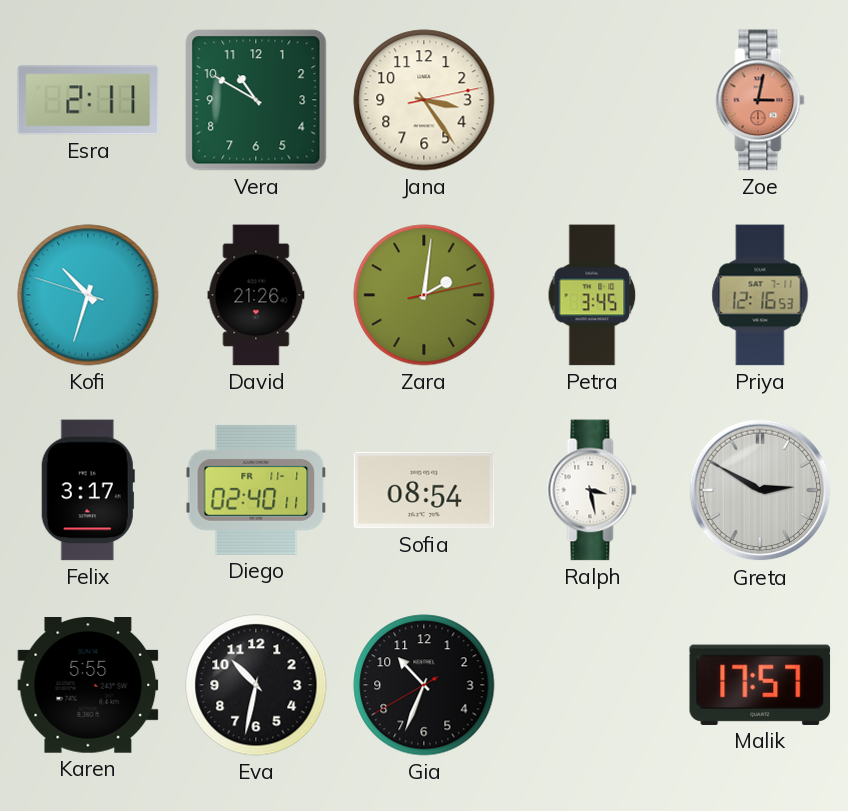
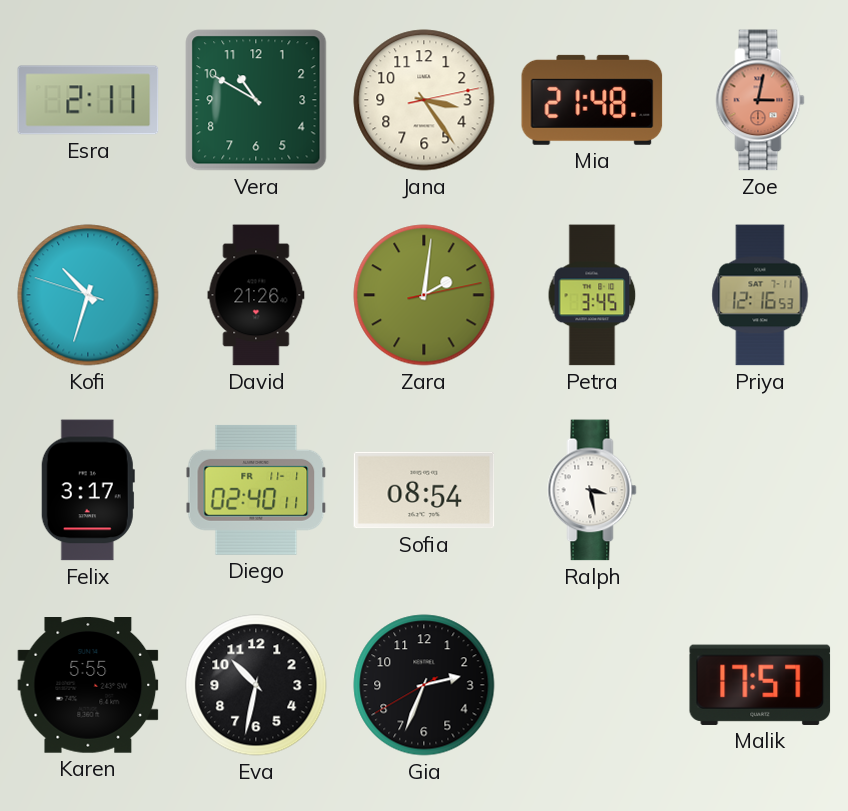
Mia: none -> 21:48 (592, 100)
Greta: 2:50 -> none (760, 490)
Gia: 10:33 -> 2:33 (424, 685)
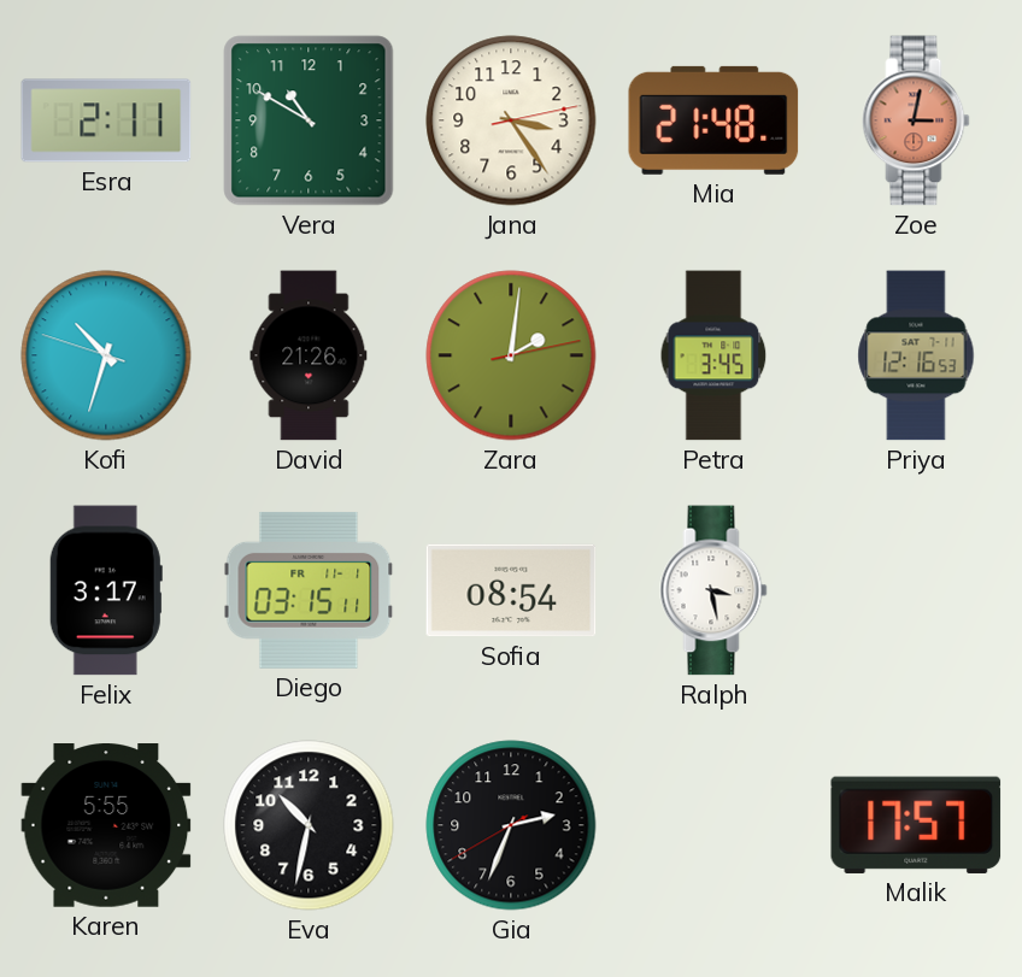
Diego: 02:40 -> 03:15 (309, 590)
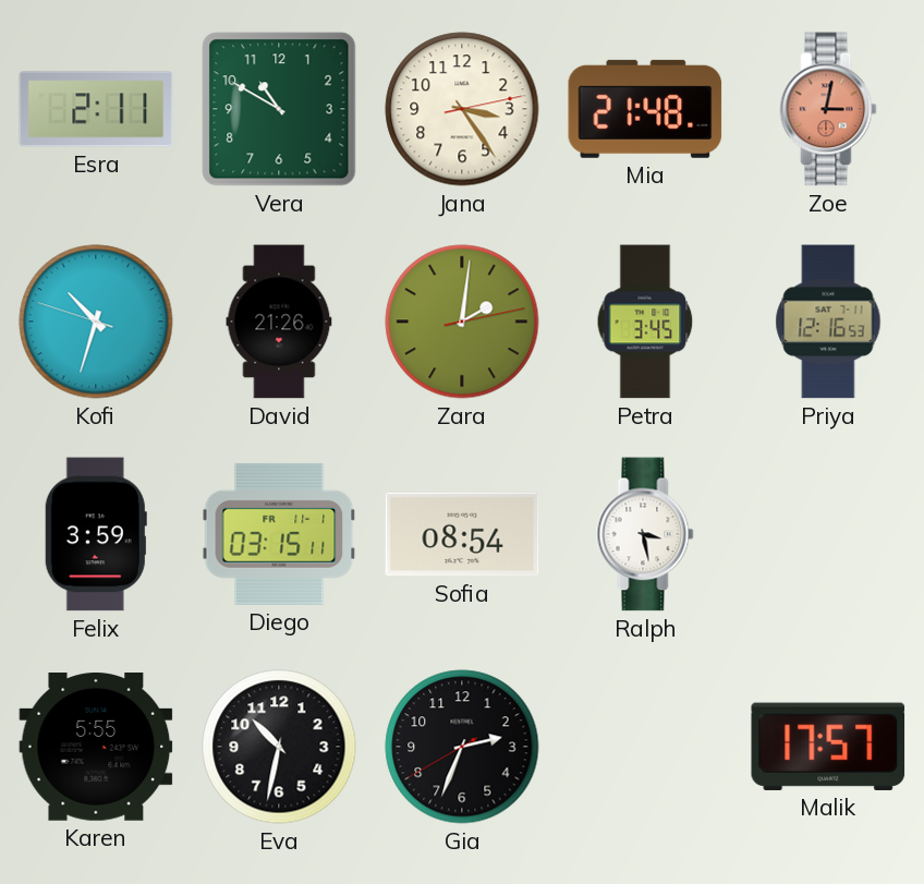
Felix: 3:17 -> 3:59 (96, 534)
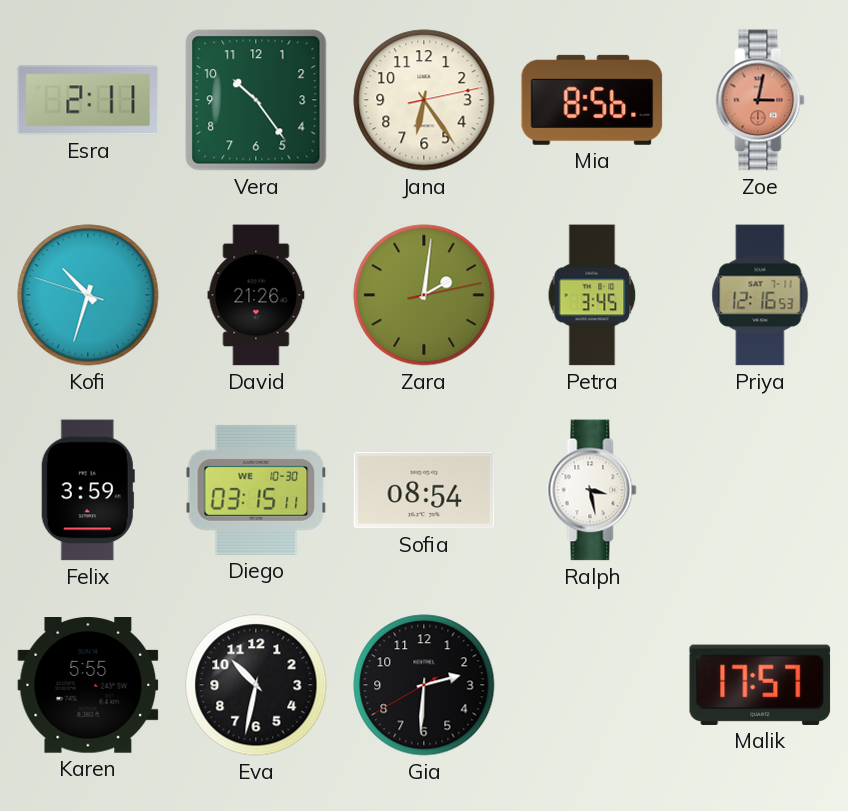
Vera: 10:50 -> 10:24 (256, 100)
Jana: 3:24 -> 6:24 (424, 100)
Mia: 21:48 -> 8:56 (592, 100)
Diego date: FR 11-1 -> WE 10-30 (256, 490)
Gia: 2:33 -> 2:30 (424, 685)
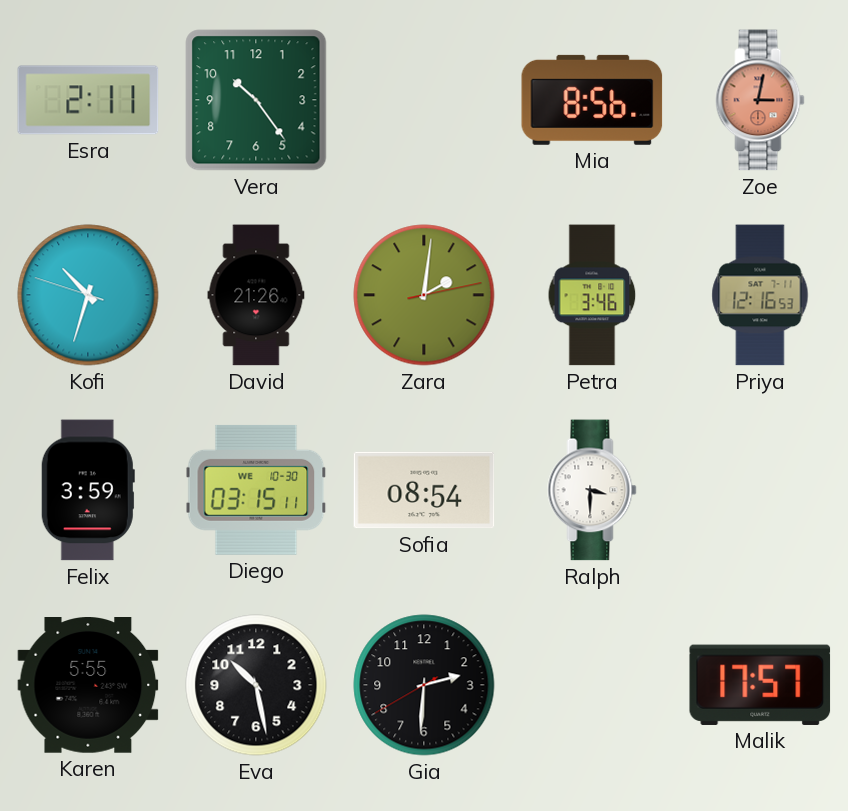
Jana: 6:24 -> none (424, 100)
Petra: 3:45 -> 3:46 (592, 295)
Ralph: 3:28 -> 3:30 (592, 490)
Eva: 10:32 -> 10:28 (256, 685)
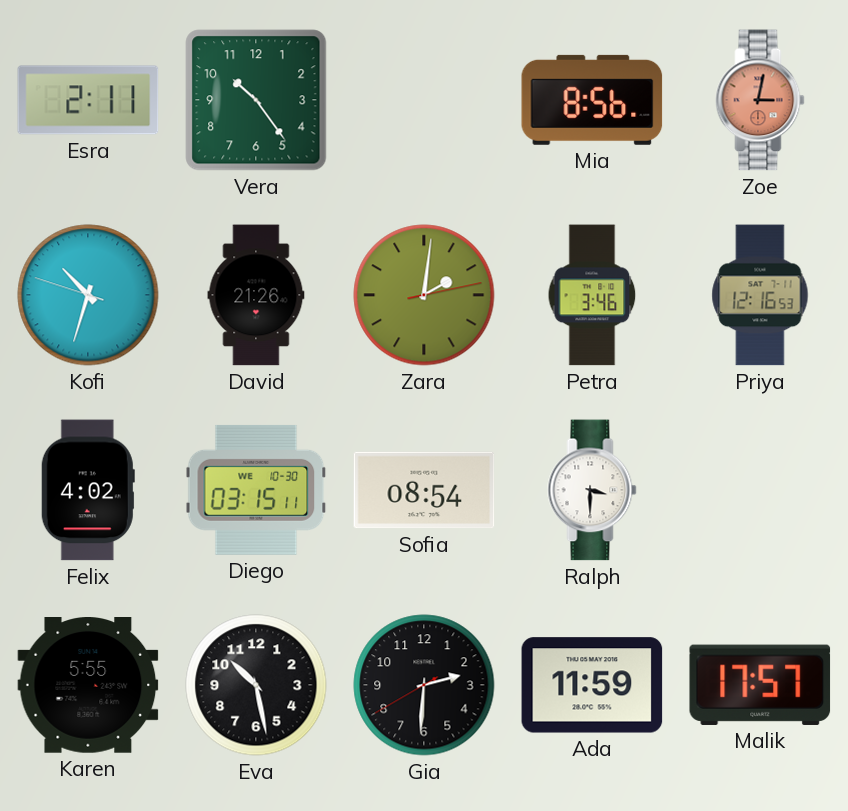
Felix: 3:59 -> 4:02 (88, 490)
Ada: none -> 11:59 (592, 685)
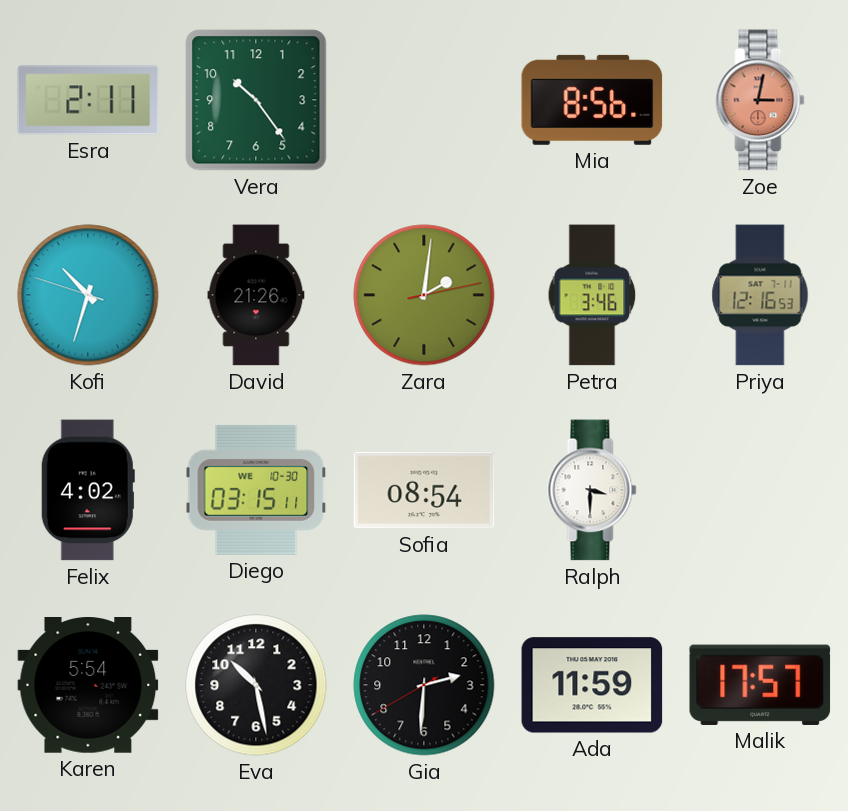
Karen: 5:55 -> 5:54 (88, 686)
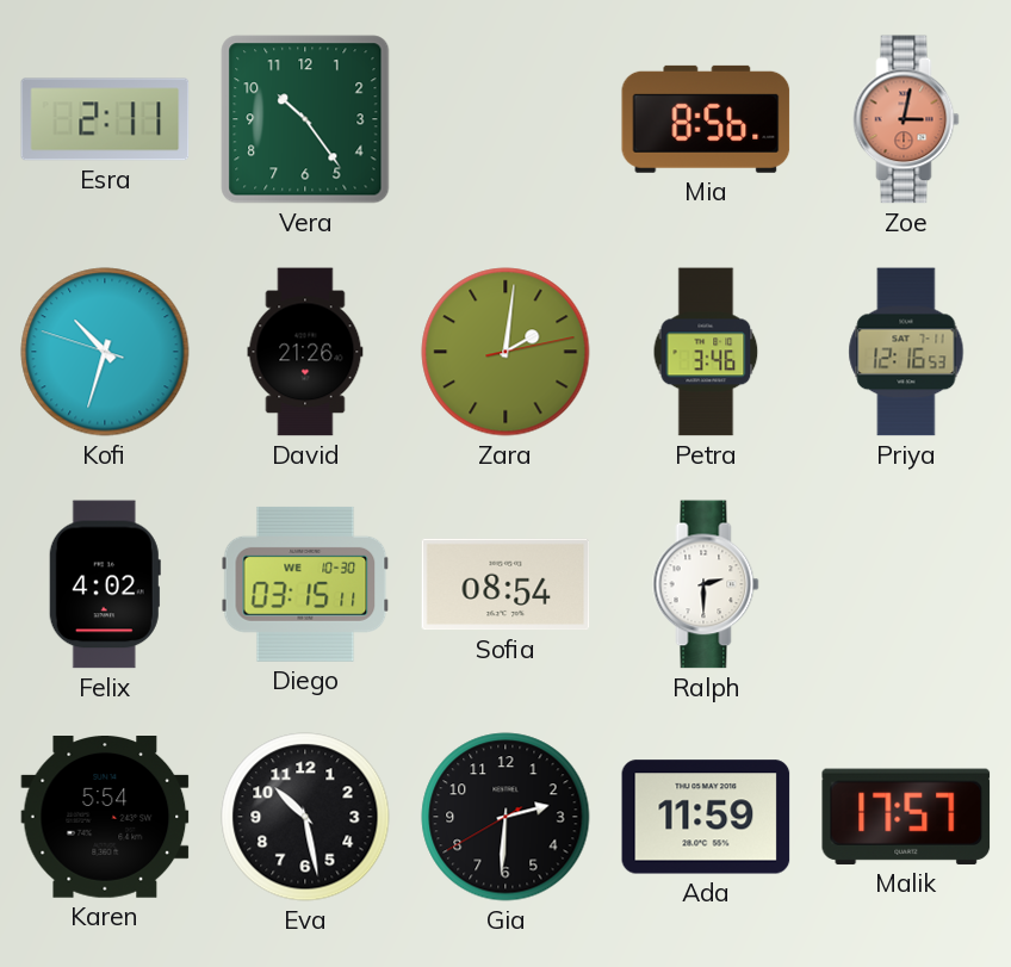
Ralph: 3:30 -> 2:30 (706, 584)
